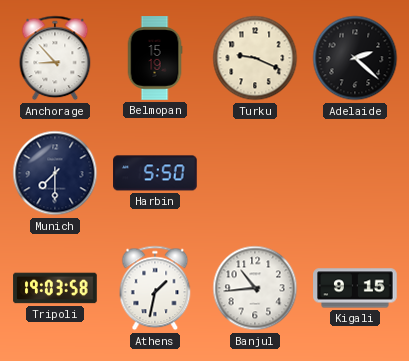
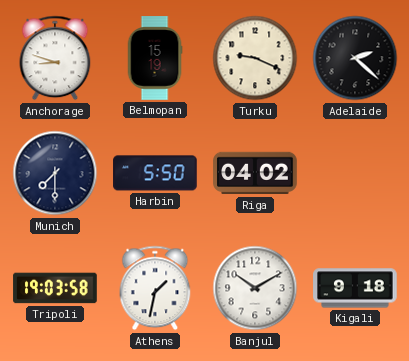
Anchorage: 8:53 -> 8:48 (55, 58)
Riga: none -> 04:02 (255, 173)
Banjul: 10:44 -> 10:10 (255, 288)
Kigali: 9:15 -> 9:18 (355, 288)
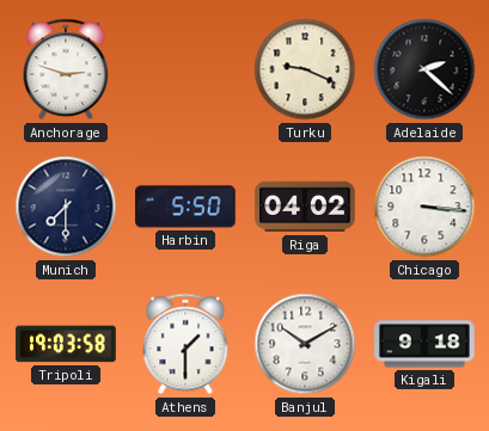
Anchorage: 8:48 -> 2:48 (66, 69)
Belmopan: 15:19 -> none (155, 58)
Chicago: none -> 3:16 (424, 207)
Athens: 1:32 -> 1:30 (185, 344)
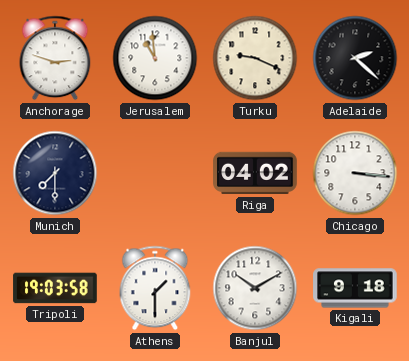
Jerusalem: none -> 10:59 (155, 58)
Harbin: 5:50 -> none (185, 207)
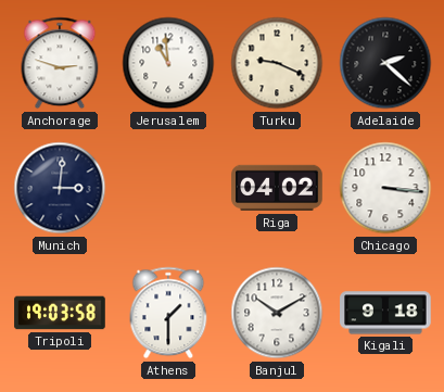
Munich: 7:30 -> 3:01 (60, 188)
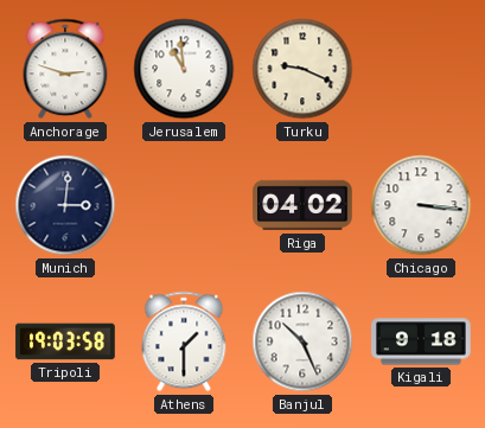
Adelaide: 2:22 -> none (385, 63)
Banjul: 10:10 -> 10:26 (302, 341)
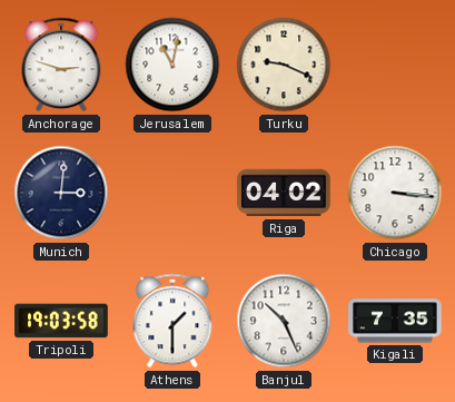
Jerusalem: 10:59 -> 11:02 (172, 65)
Kigali: 9:18 -> 7:35 (395, 321)
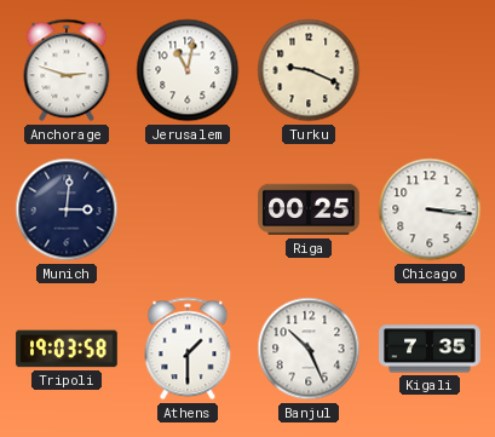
Riga: 04:02 -> 00:25 (309, 209)
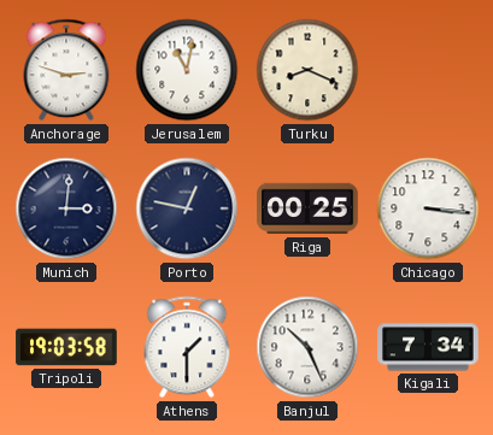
Turku: 9:19 -> 8:19 (307, 70)
Porto: none -> 12:47 (187, 208)
Kigali: 7:35 -> 7:34 (428, 347)
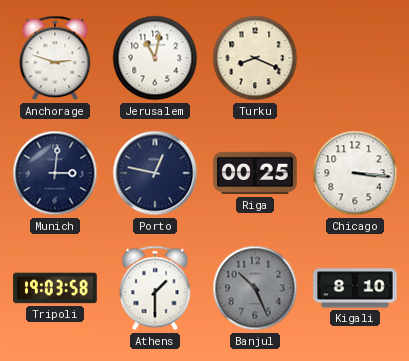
Banjul dial: white -> grey (255, 288)
Kigali: 7:34 -> 8:10 (355, 288)
